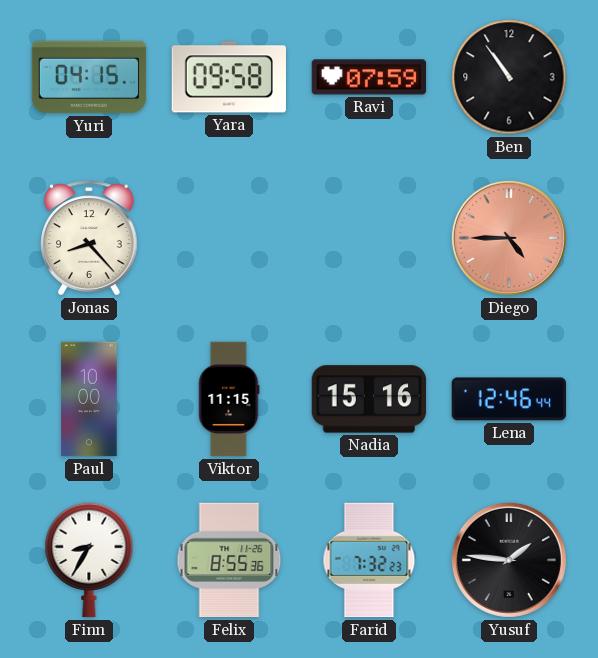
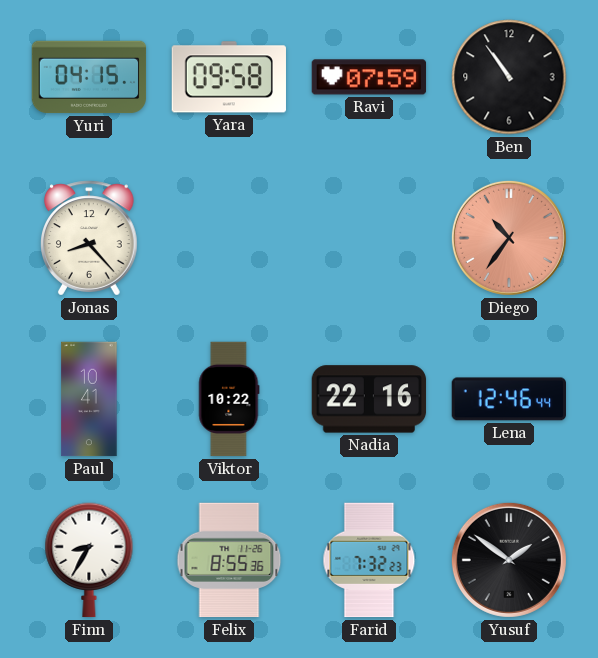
Diego: 4:45 -> 10:36 (509, 238)
Paul: 10:00 -> 10:41 (89, 399)
Viktor: 11:15 -> 10:22 (229, 399)
Nadia: 15:16 -> 22:16 (369, 399)
Yusuf: 1:46 -> 1:51 (509, 560)
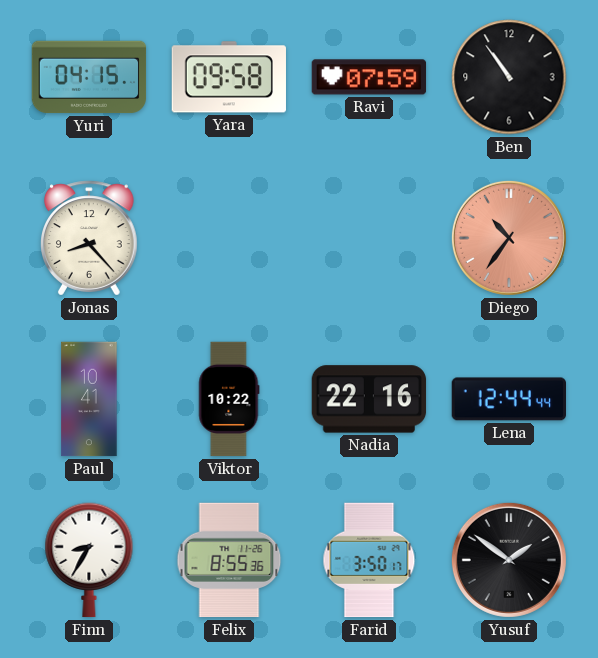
Lena: 12:46 -> 12:44 (508, 399)
Farid: 7:32 -> 3:50 (369, 560)
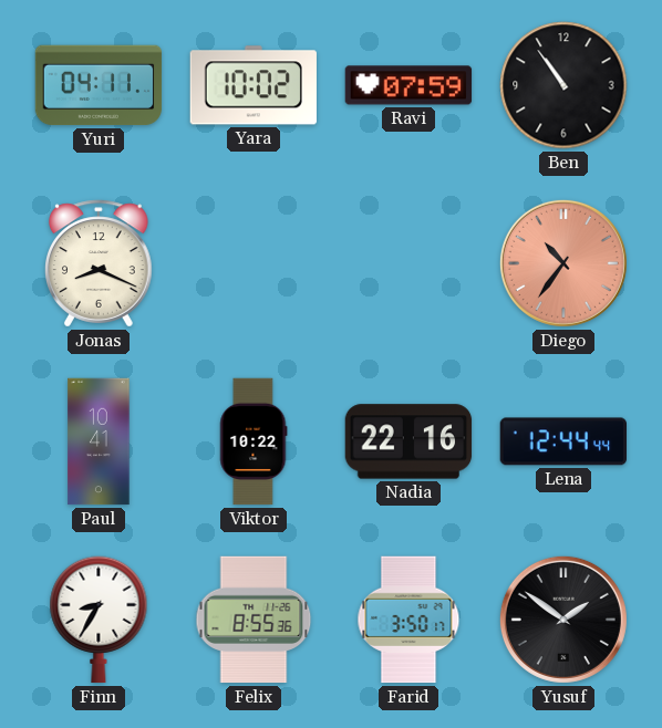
Yuri: 04:15 -> 04:11 (99, 85)
Yara: 09:58 -> 10:02 (254, 85)
Jonas: 8:23 -> 8:19 (100, 263)
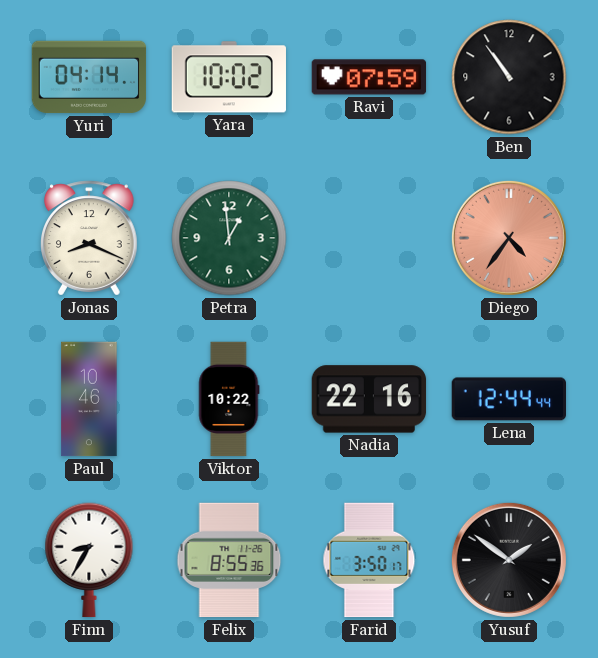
Yuri: 04:11 -> 04:14 (89, 77)
Petra: none -> 12:59 (229, 238)
Diego: 10:36 -> 4:36 (509, 238)
Paul: 10:41 -> 10:46 (89, 399)
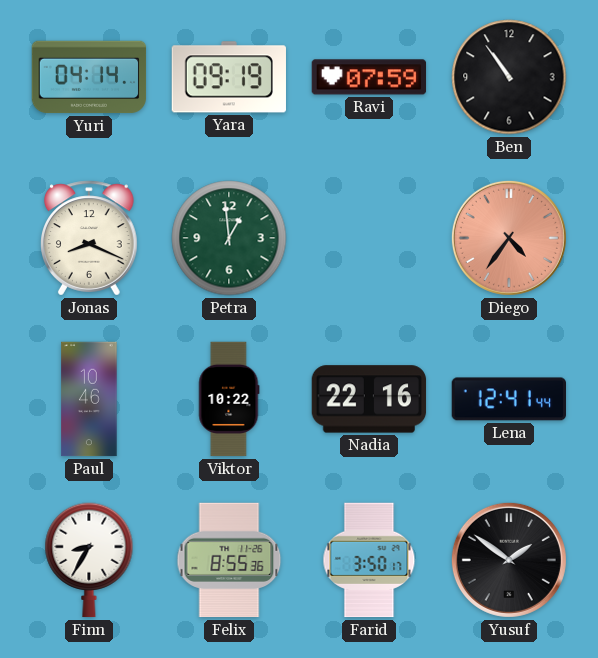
Yara: 10:02 -> 09:19 (229, 77)
Lena: 12:44 -> 12:41 (508, 399)
